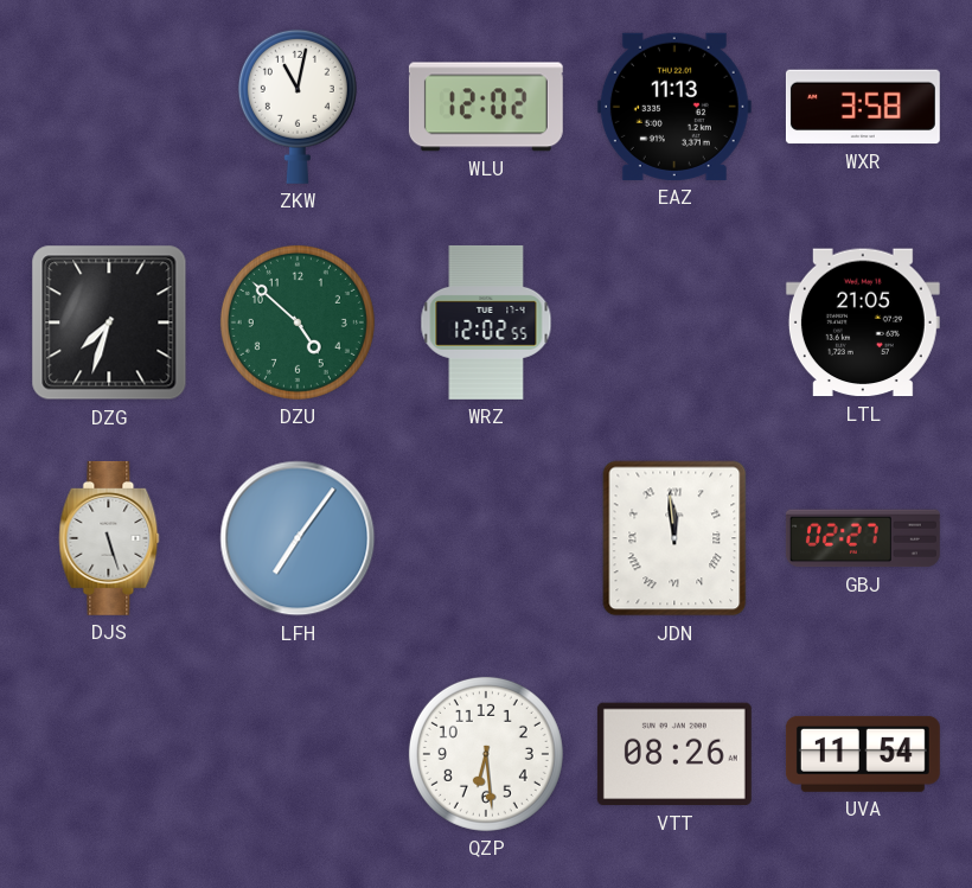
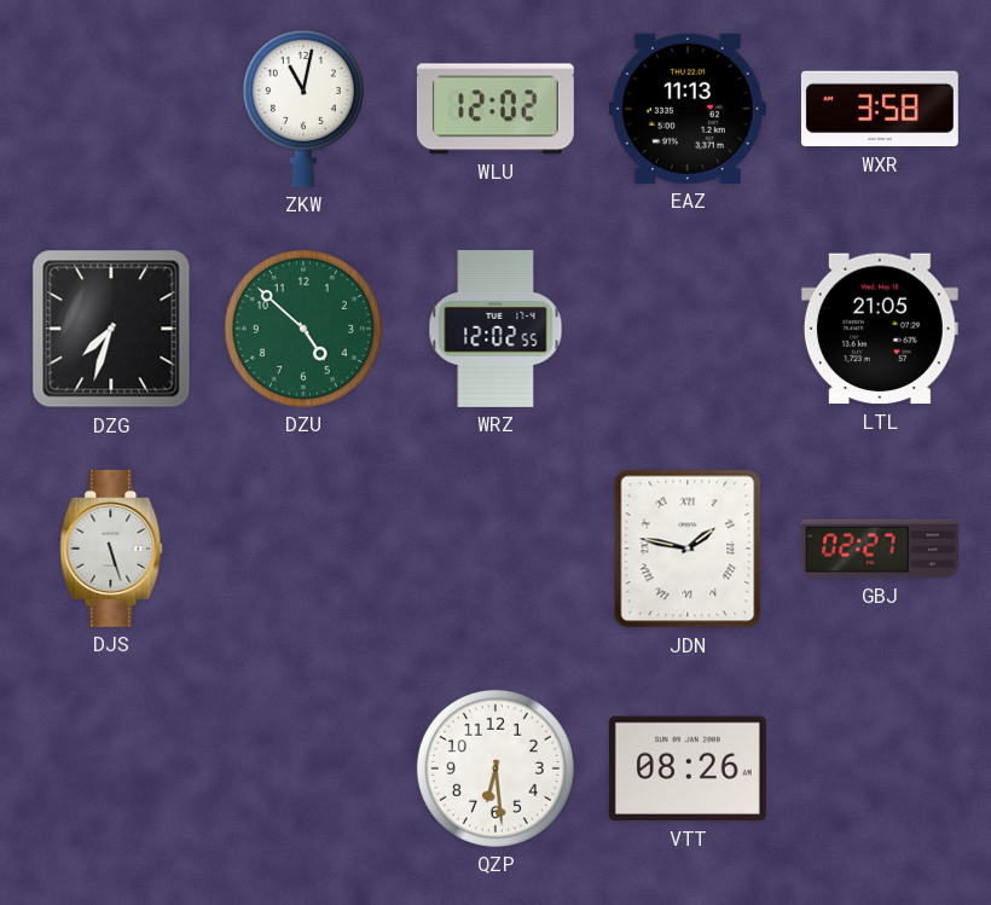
LFH: 7:06 -> none (298, 538)
JDN: 11:59 -> 1:47 (688, 549)
UVA: 11:54 -> none (863, 754)
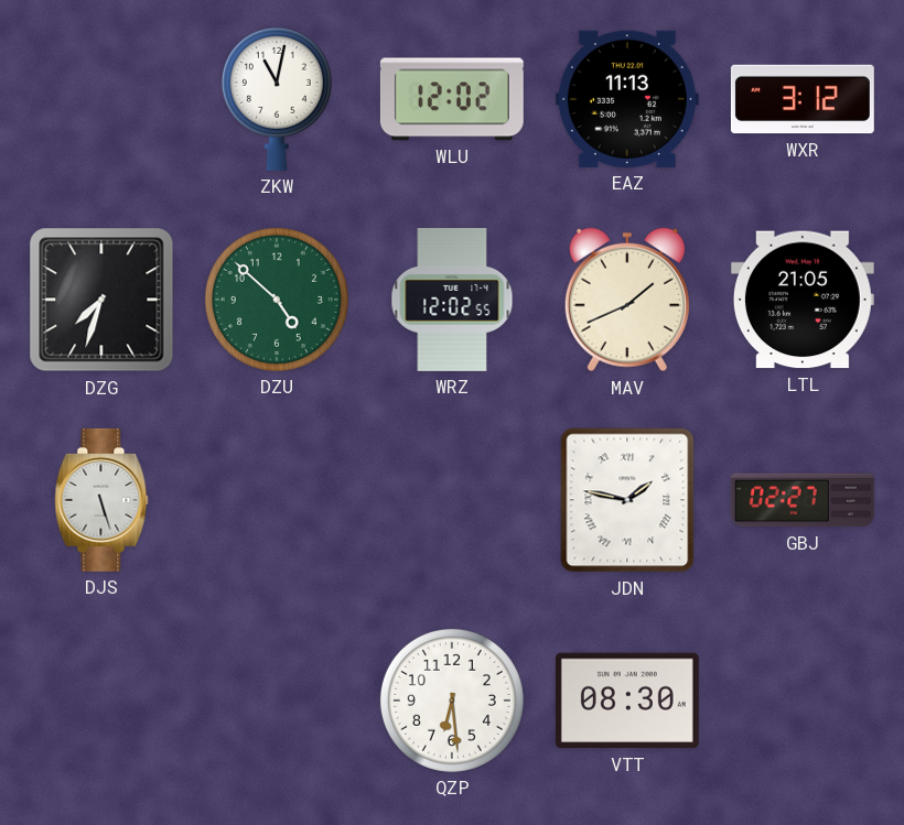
WXR: 3:58 -> 3:12 (803, 99)
MAV: none -> 1:41 (627, 300)
VTT: 08:26 -> 08:30 (627, 701)
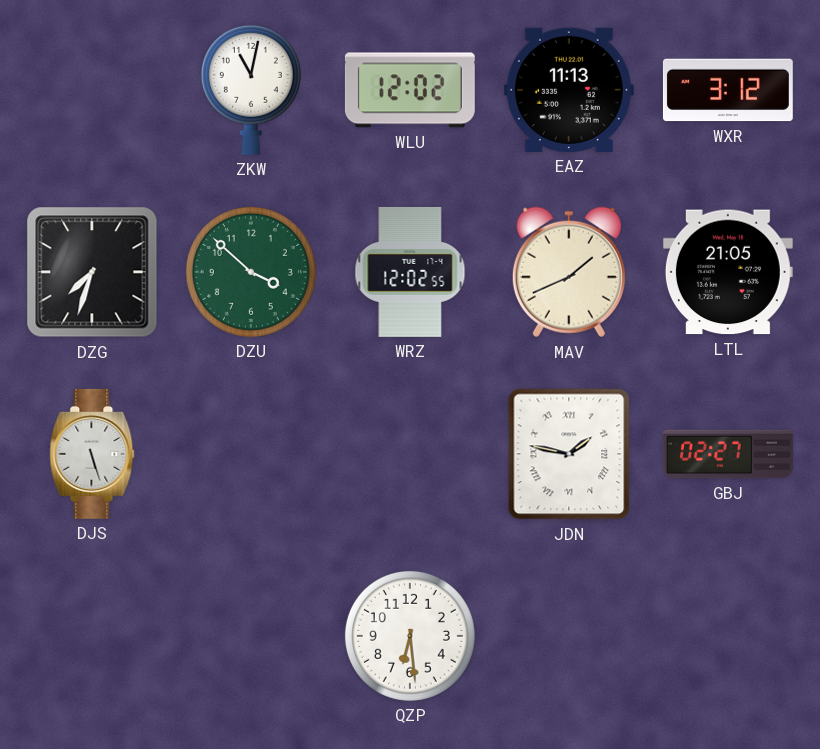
DZU: 4:52 -> 3:52 (251, 272)
VTT: 08:30 -> none (627, 701)
